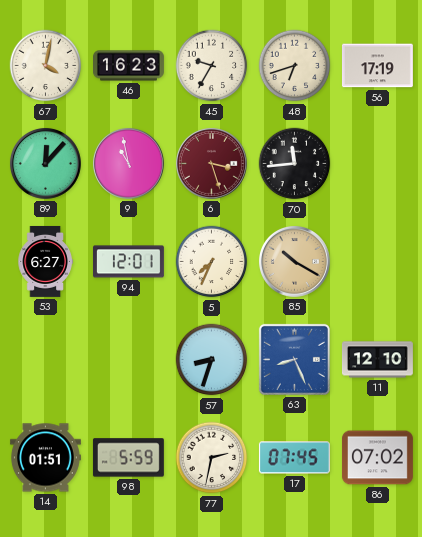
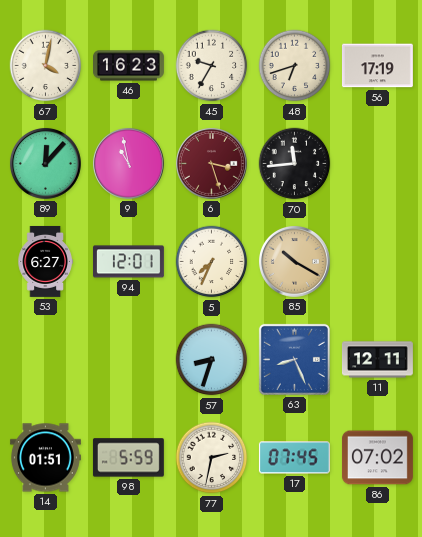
11: 12:10 -> 12:11 (377, 360)
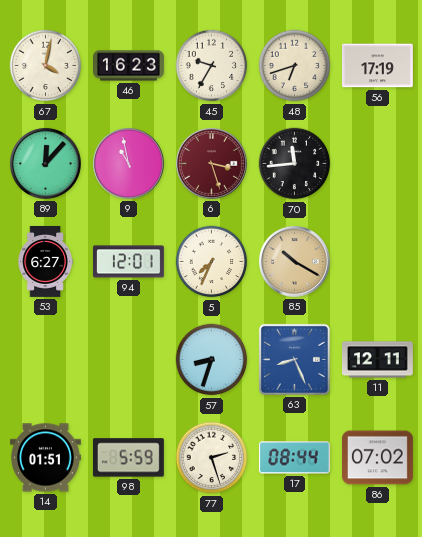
77: 2:32 -> 2:27 (212, 458)
17: 07:45 -> 08:44 (294, 458)
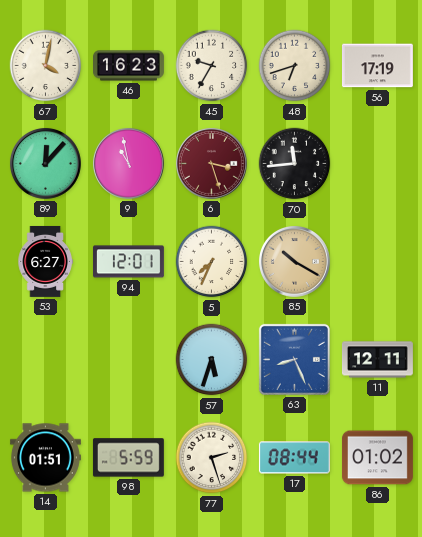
57: 8:33 -> 5:33 (212, 360)
86: 07:02 -> 01:02 (377, 458)
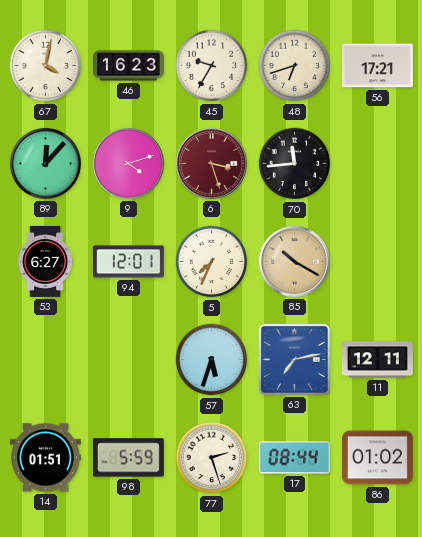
56: 17:19 -> 17:21 (377, 66)
9: 10:58 -> 4:12 (128, 163)
63: 8:26 -> 7:13 (294, 359)
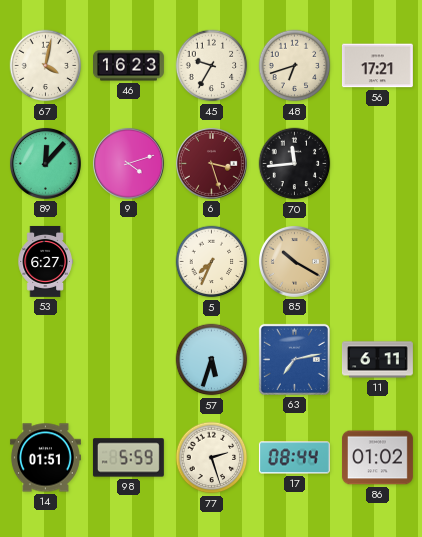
94: 12:01 -> none (128, 262)
11: 12:11 -> 6:11 (377, 360)
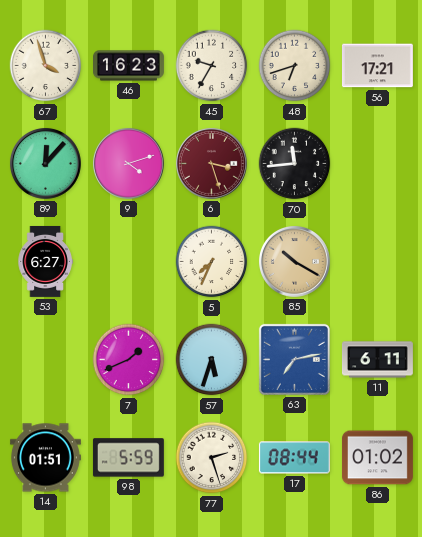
67: 4:02 -> 3:57 (46, 66)
7: none -> 1:41 (129, 360)
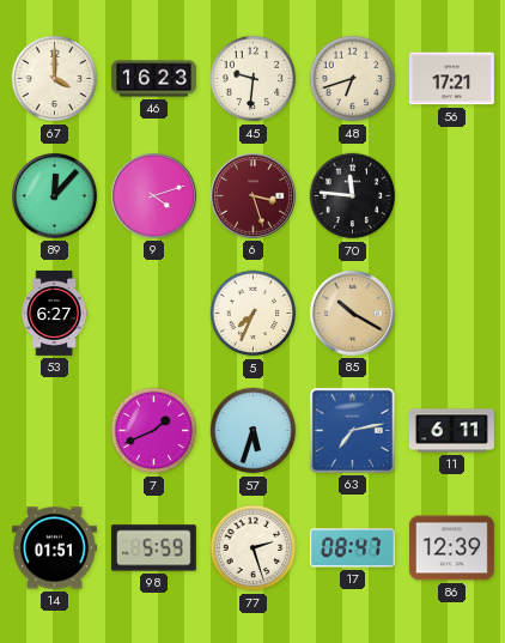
67: 3:57 -> 4:00 (55, 79)
45: 9:35 -> 9:31 (254, 79)
70: 11:44 -> 11:46 (353, 196)
17: 08:44 -> 08:47 (352, 548)
86: 01:02 -> 12:39 (451, 548)
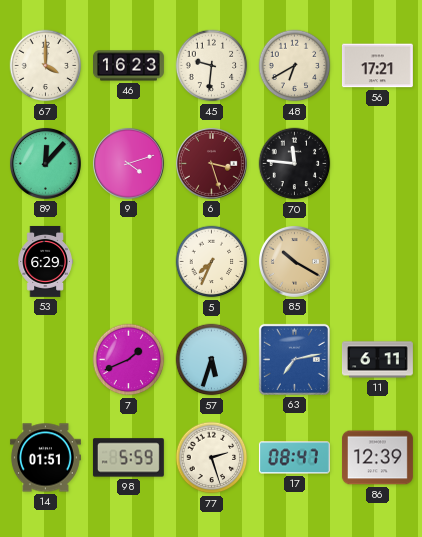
48: 6:42 -> 6:40 (295, 66)
53: 6:27 -> 6:29 (45, 261)
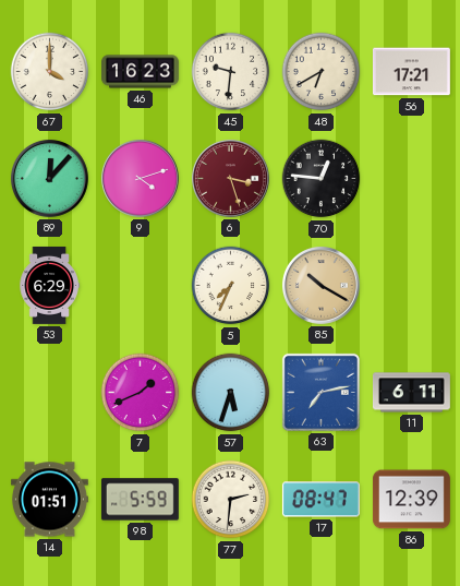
70: 11:46 -> 12:46 (322, 179)
77: 2:27 -> 2:31 (231, 500)
